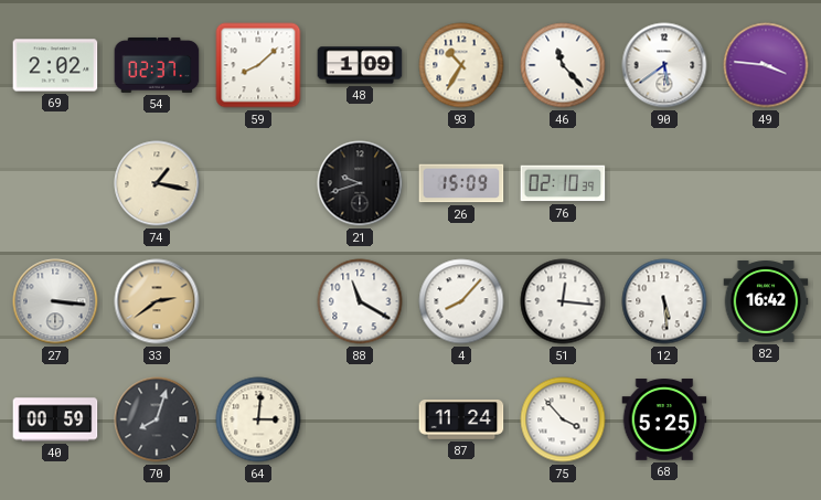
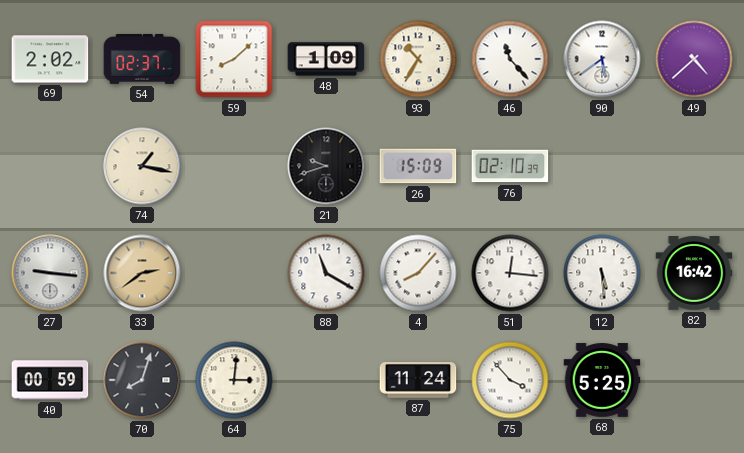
49: 3:46 -> 4:38 (694, 59)
27: 3:16 -> 9:16 (50, 273)
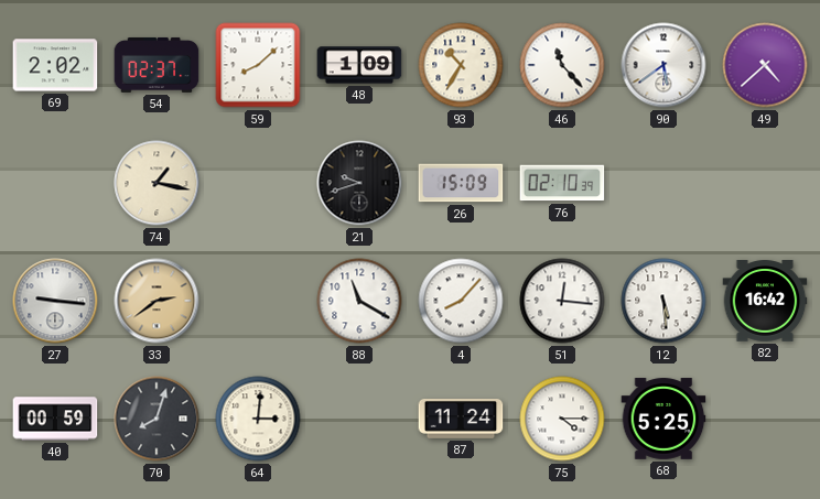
75: 3:53 -> 4:15 (562, 419)
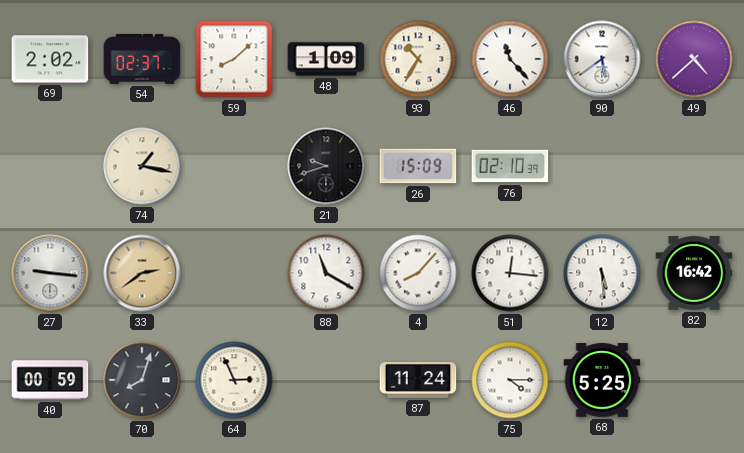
64: 3:01 -> 2:56 (234, 380)
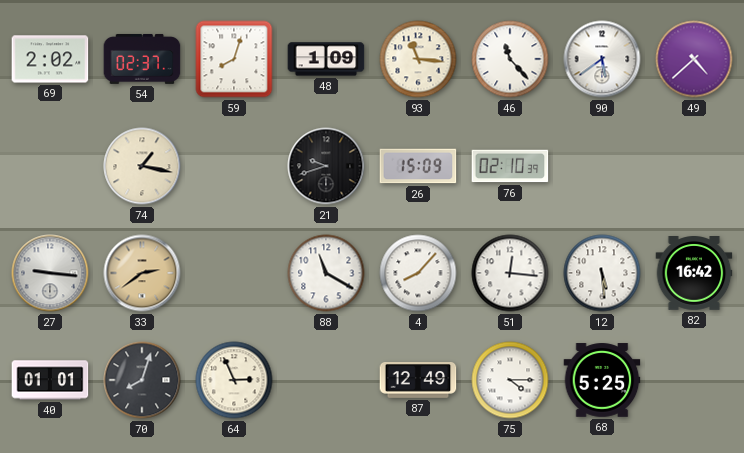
59: 8:08 -> 8:03 (234, 59)
93: 10:35 -> 11:16 (418, 59)
40: 00:59 -> 01:01 (50, 380)
87: 11:24 -> 12:49 (418, 380)
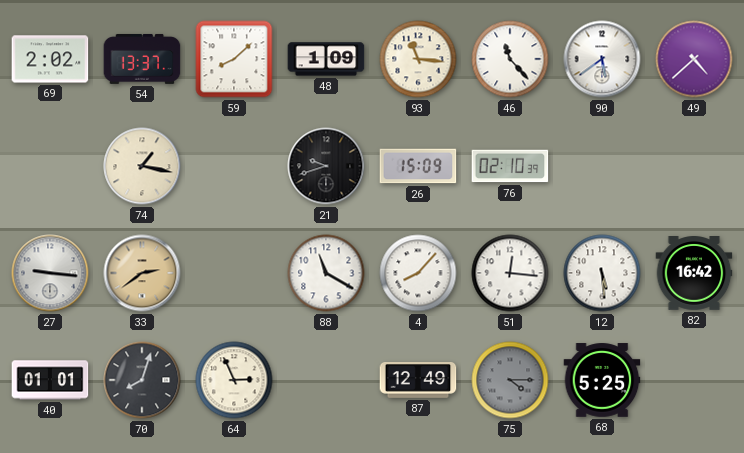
54: 02:37 -> 13:37 (142, 59)
59: 8:03 -> 8:08 (234, 59)
75 dial: white -> grey (510, 380)
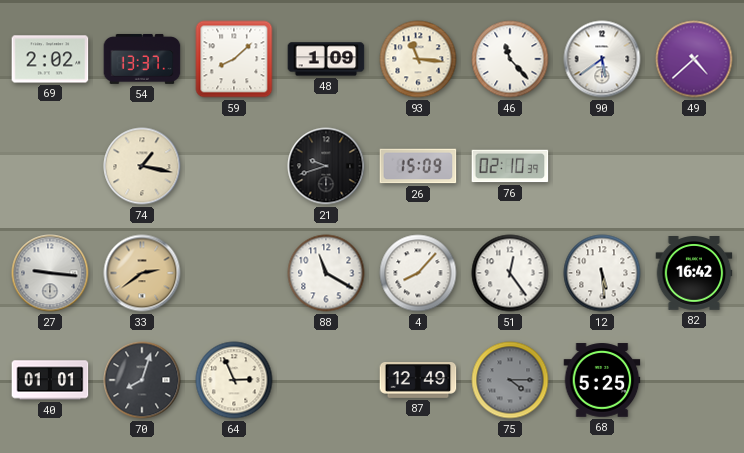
51: 12:16 -> 12:24 (510, 273)
